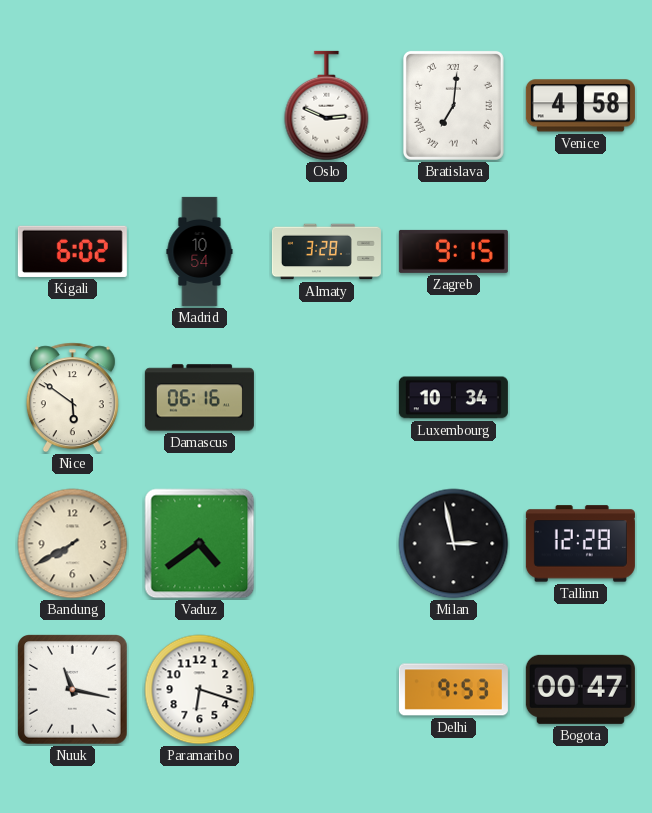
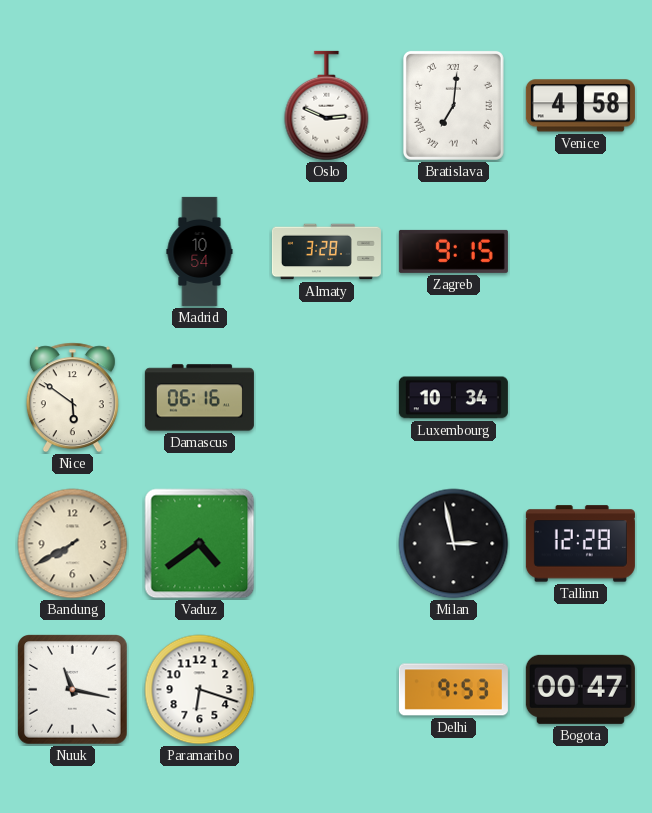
Kigali: 6:02 -> none (72, 251)
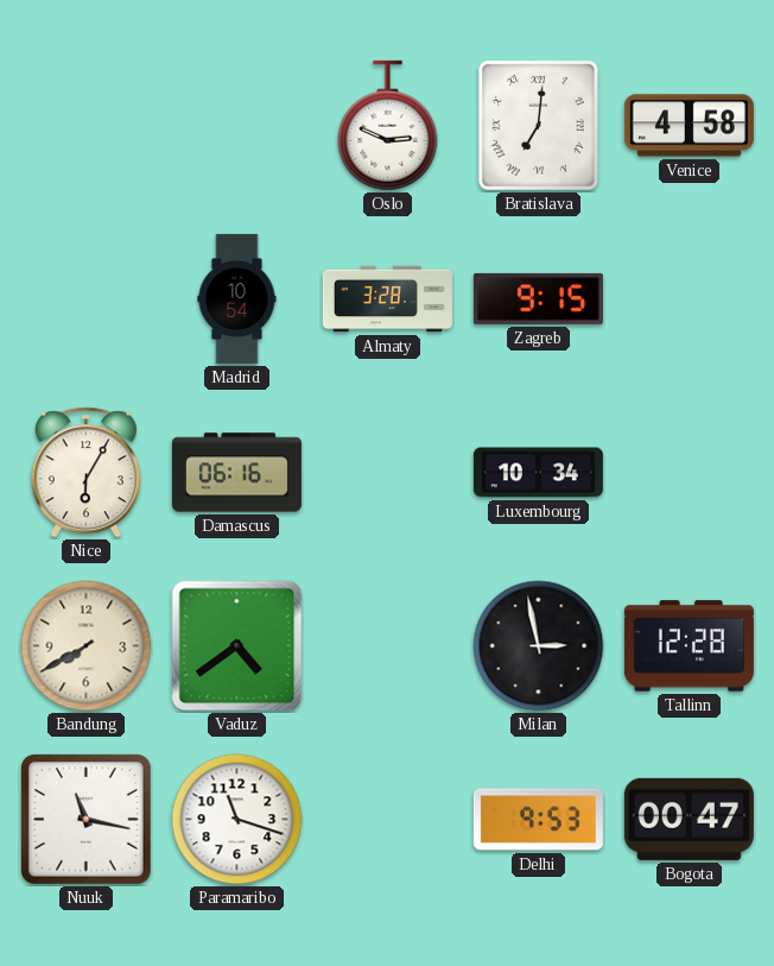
Nice: 5:51 -> 6:05 (85, 473)
Paramaribo: 6:18 -> 11:18 (237, 820)
